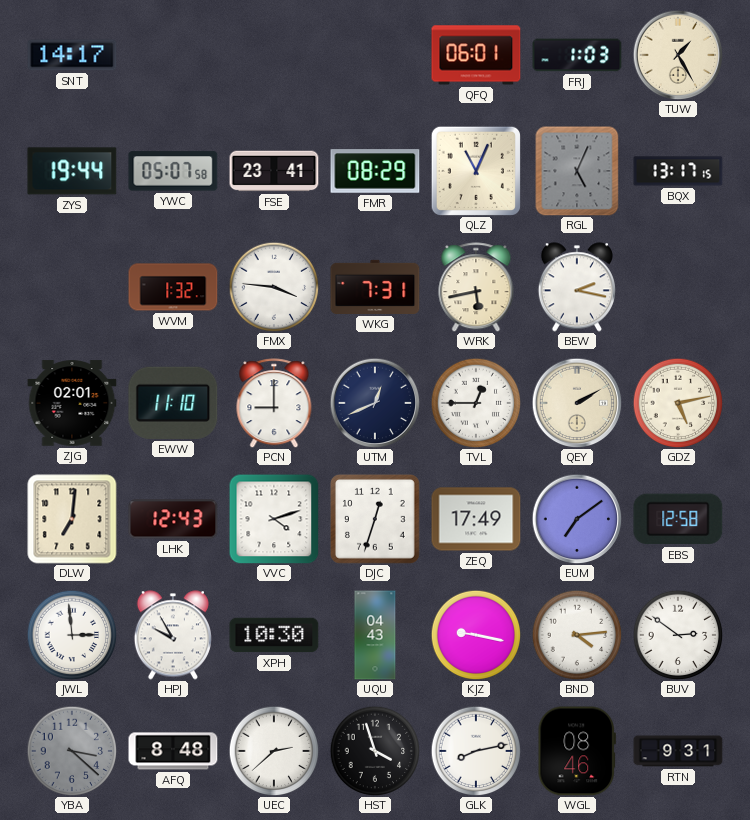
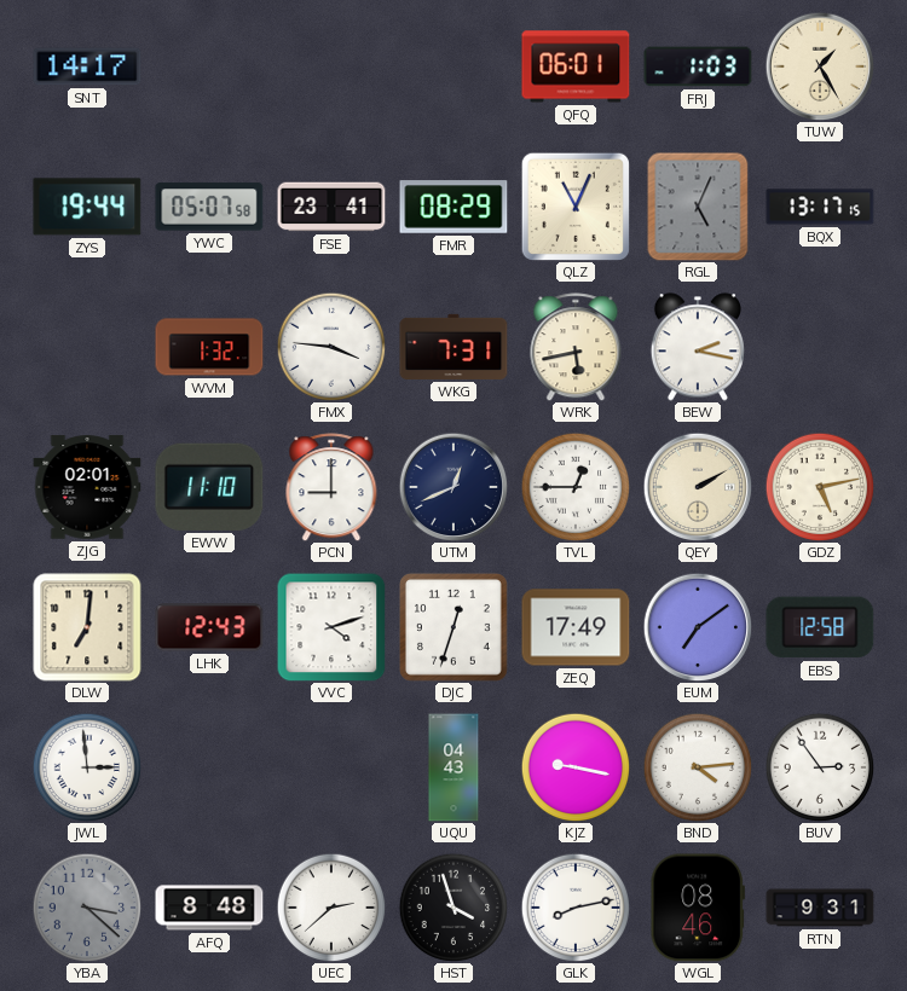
HPJ: 9:55 -> none (173, 635)
XPH: 10:30 -> none (274, 635)
BUV: 2:51 -> 2:54 (820, 767)
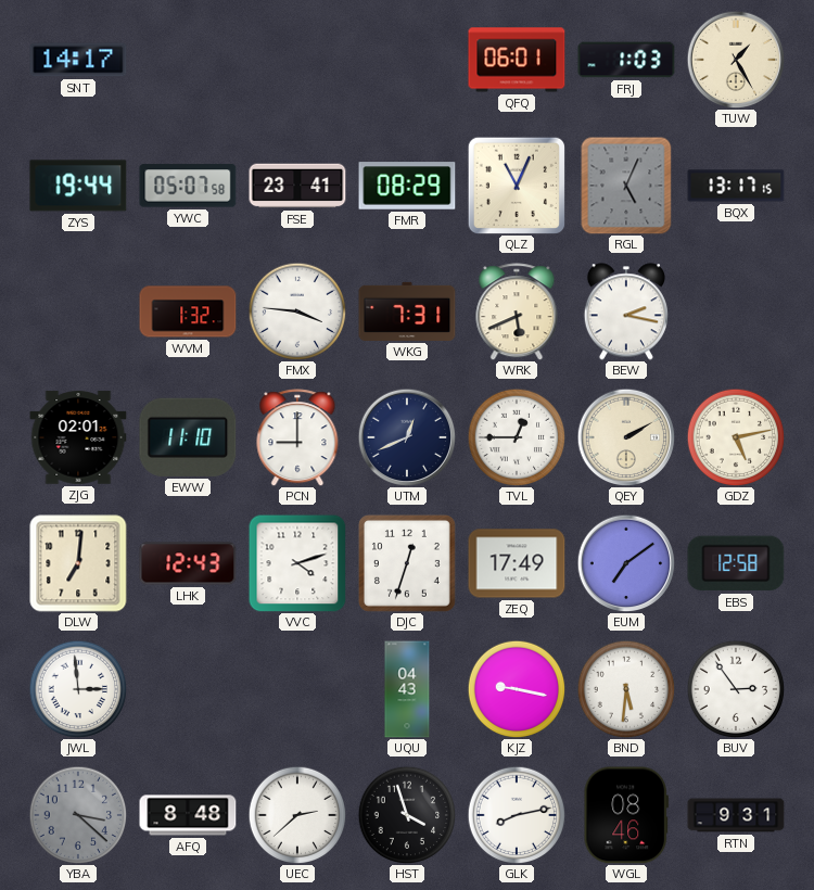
WRK: 5:43 -> 5:41 (517, 311)
BND: 4:14 -> 5:31 (626, 689)
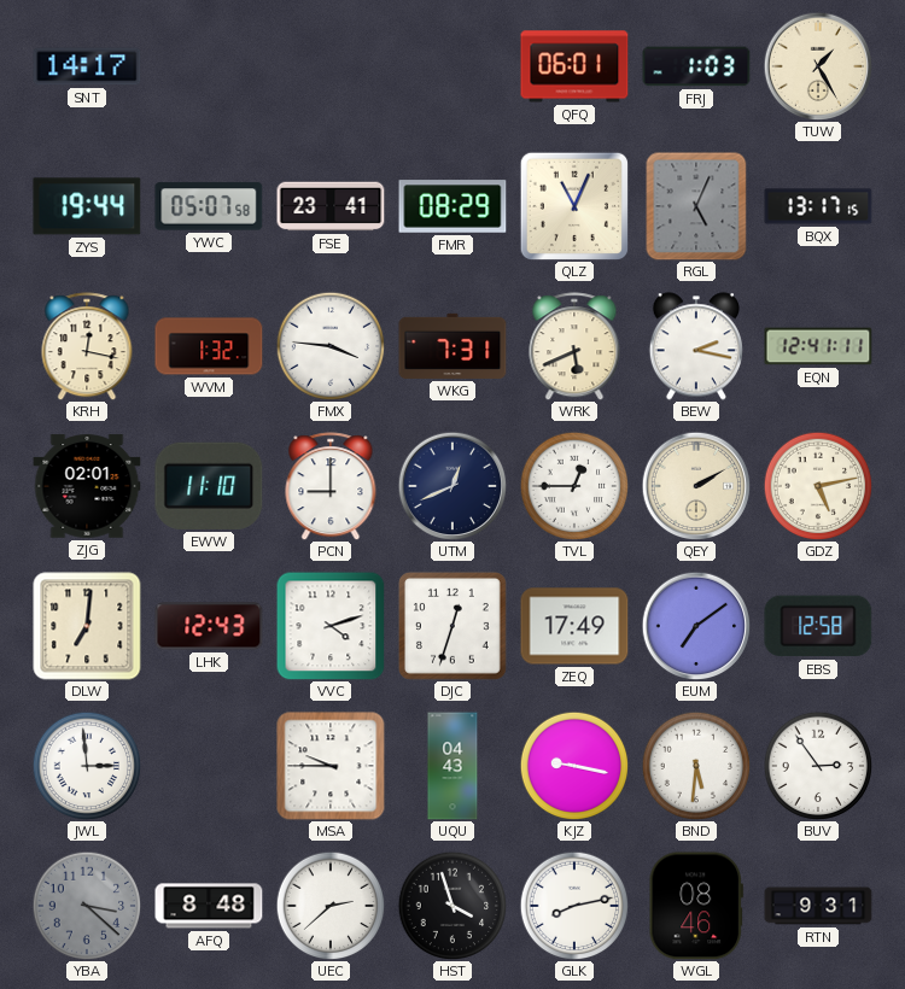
KRH: none -> 12:17 (87, 346)
EQN: none -> 12:41 (818, 346)
MSA: none -> 9:45 (331, 766)
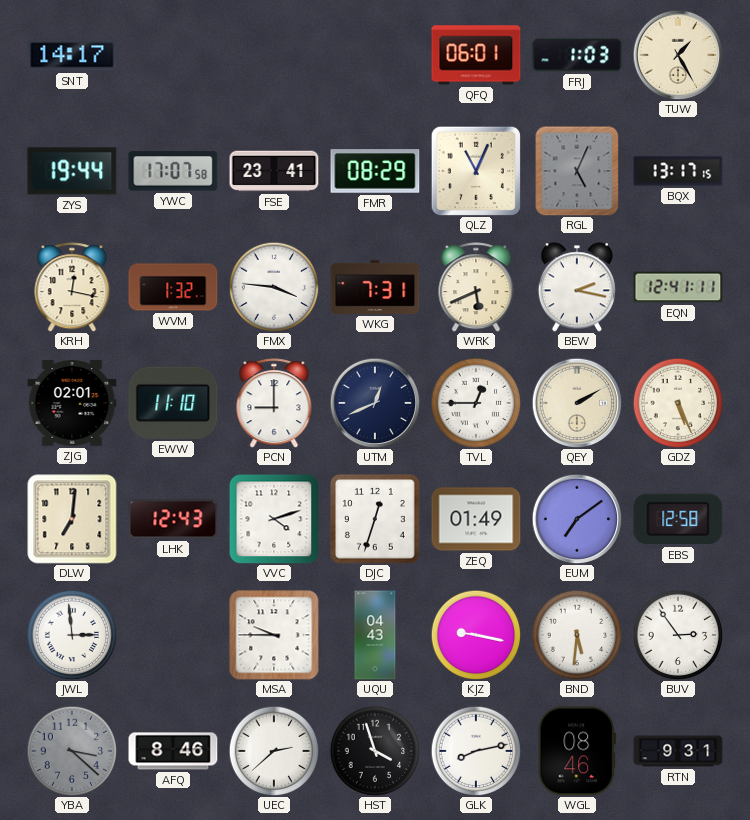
YWC: 05:07 -> 17:07 (173, 171)
GDZ: 5:13 -> 5:26 (678, 403)
ZEQ: 17:49 -> 01:49 (476, 519)
AFQ: 8:48 -> 8:46 (173, 751)
